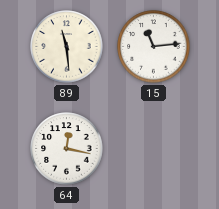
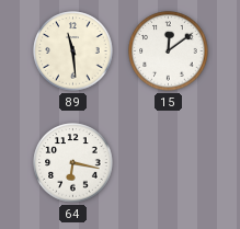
15: 11:14 -> 12:09 (169, 51)
64: 12:17 -> 6:17 (73, 163)
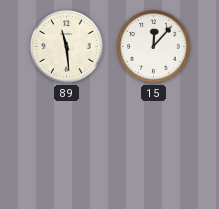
15: 12:09 -> 12:07 (154, 47)
64: 6:17 -> none (73, 163)
